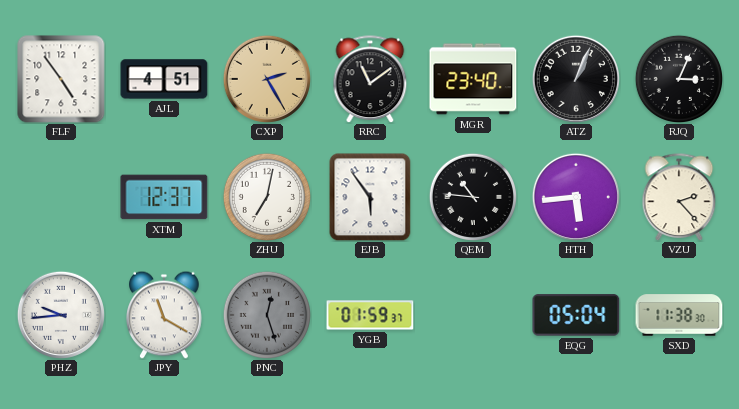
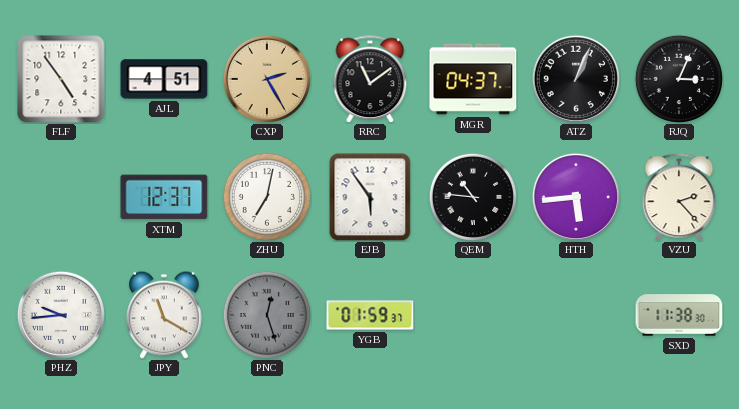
MGR: 23:40 -> 04:37 (473, 79)
EQG: 05:04 -> none (576, 315)
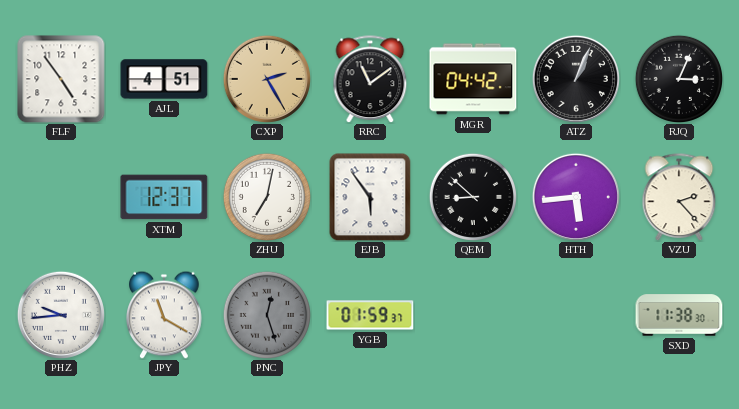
MGR: 04:37 -> 04:42 (473, 79)
QEM: 10:46 -> 8:52 (472, 196)
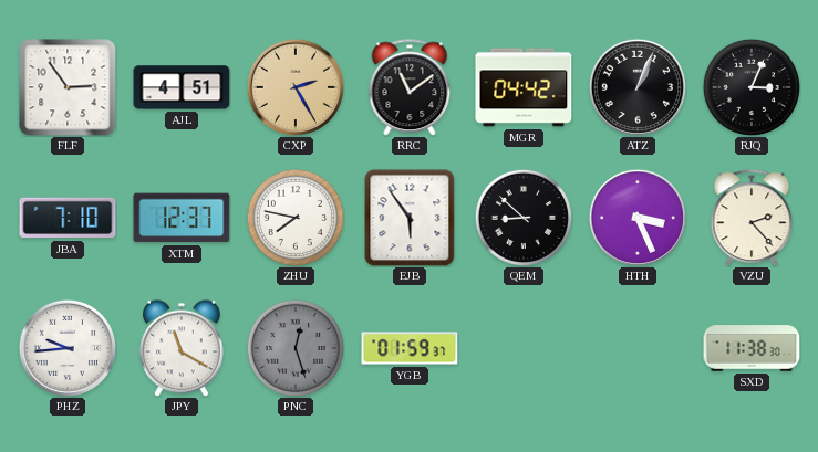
FLF: 4:54 -> 2:54 (68, 87)
JBA: none -> 7:10 (68, 218)
ZHU: 7:02 -> 7:47 (294, 217)
HTH: 5:44 -> 3:26 (638, 218)
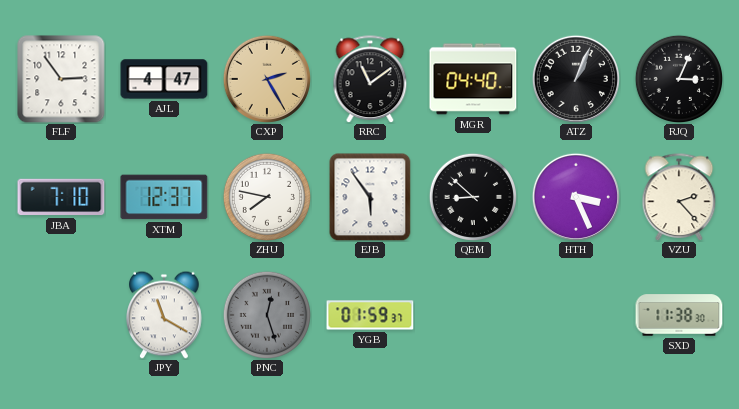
AJL: 4:51 -> 4:47 (164, 79)
MGR: 04:42 -> 04:40 (473, 79)
PHZ: 9:44 -> none (68, 348)
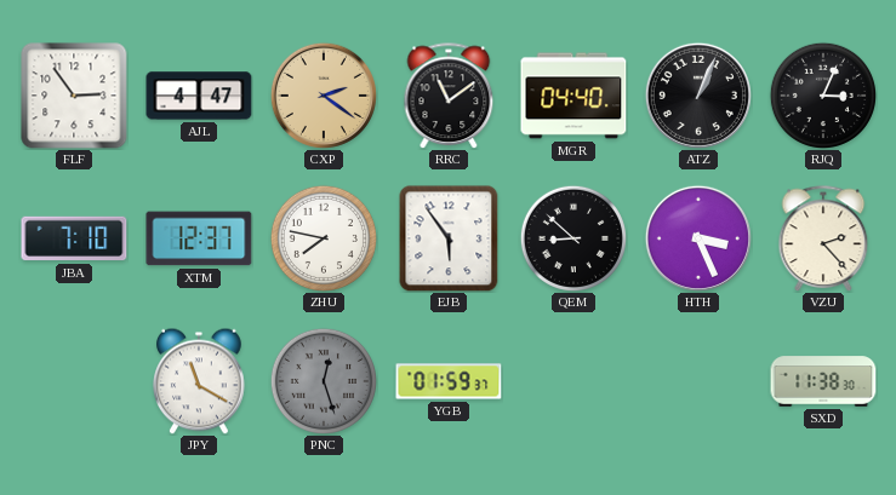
CXP: 2:25 -> 2:21 (324, 96)
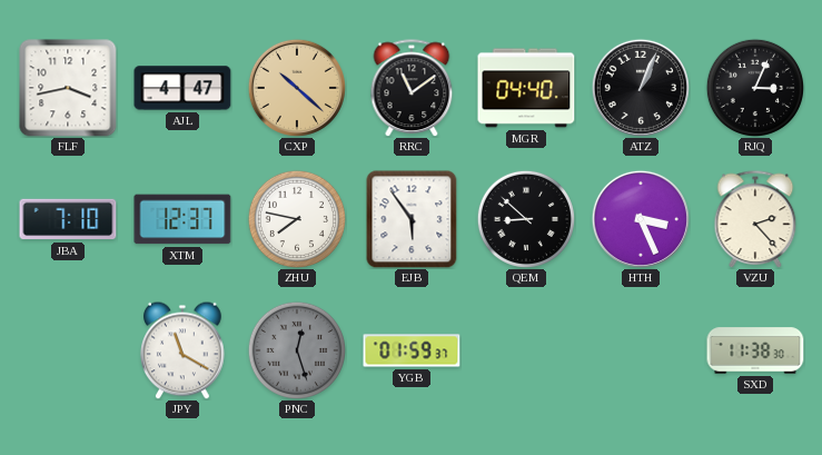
FLF: 2:54 -> 3:43 (68, 88)
CXP: 2:21 -> 10:22 (297, 88)
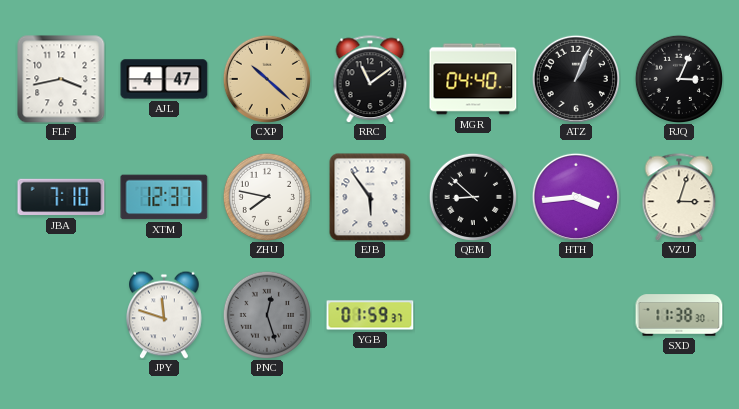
HTH: 3:26 -> 3:44 (576, 197)
VZU: 2:23 -> 3:03 (679, 197)
JPY: 11:20 -> 11:48 (164, 315)
